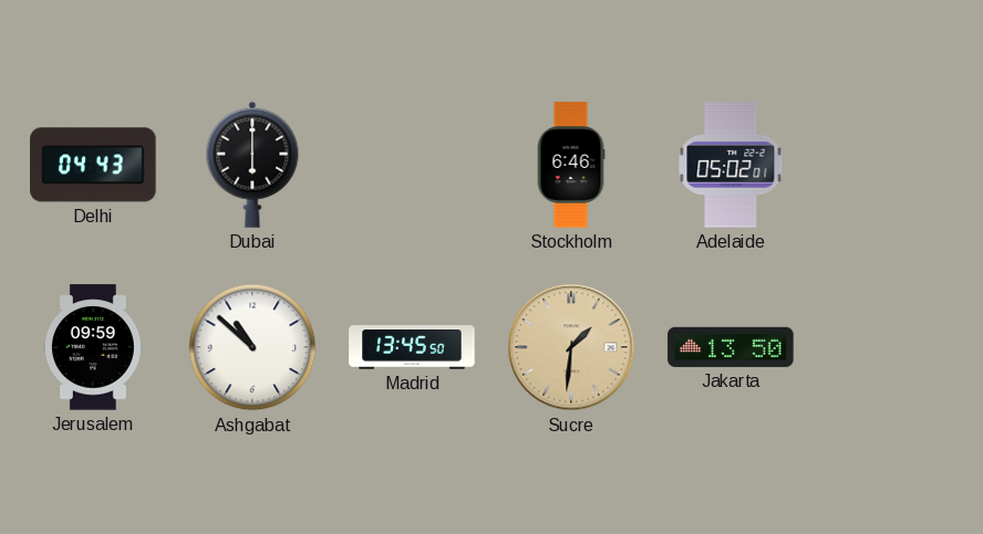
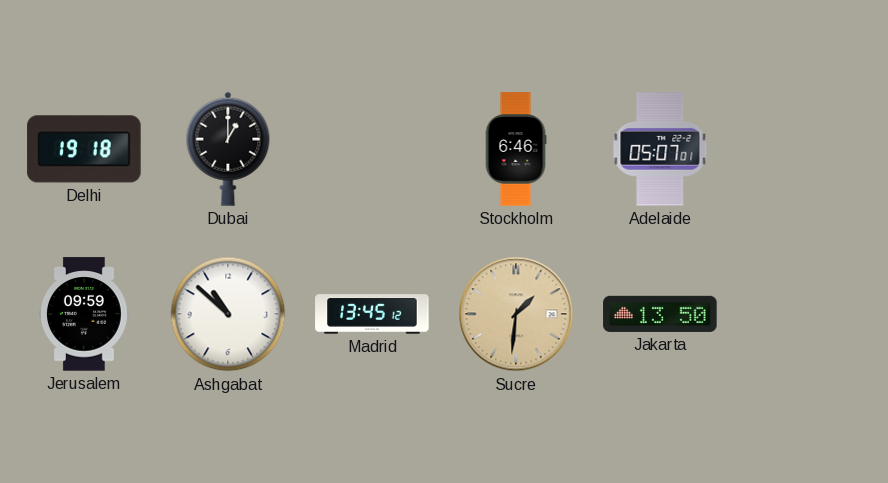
Delhi: 04:43 -> 19:18 (84, 149)
Dubai: 6:00 -> 1:00 (228, 149)
Adelaide: 05:02 -> 05:07 (660, 149)
Madrid: 13:45:50 -> 13:45:12 (372, 314)
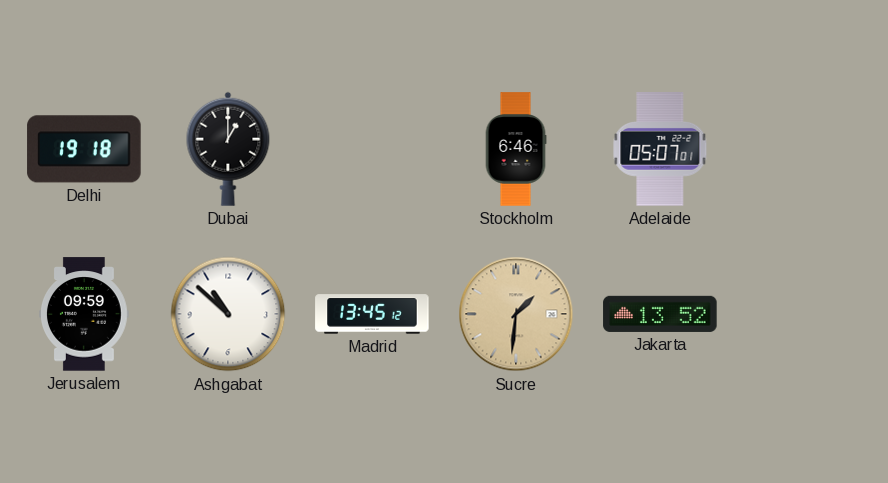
Jakarta: 13:50 -> 13:52 (660, 314)
